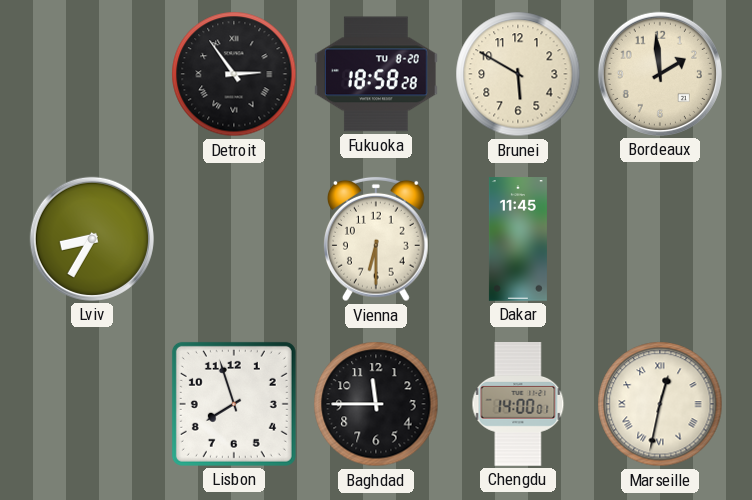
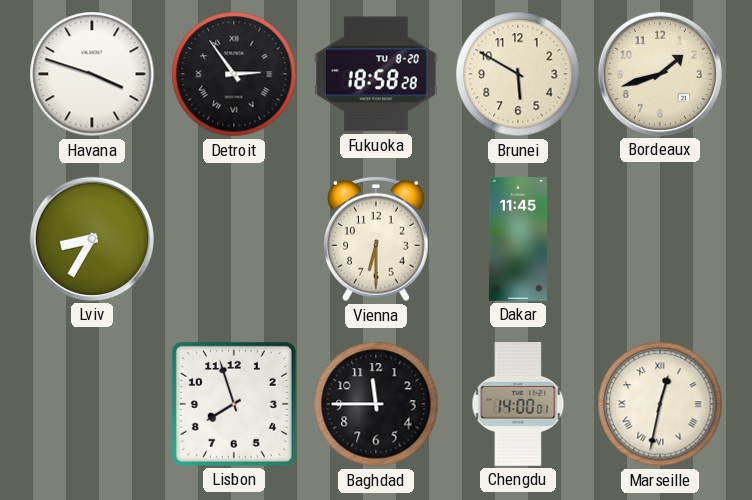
Havana: none -> 3:48 (92, 74)
Bordeaux: 1:59 -> 1:42 (660, 74)
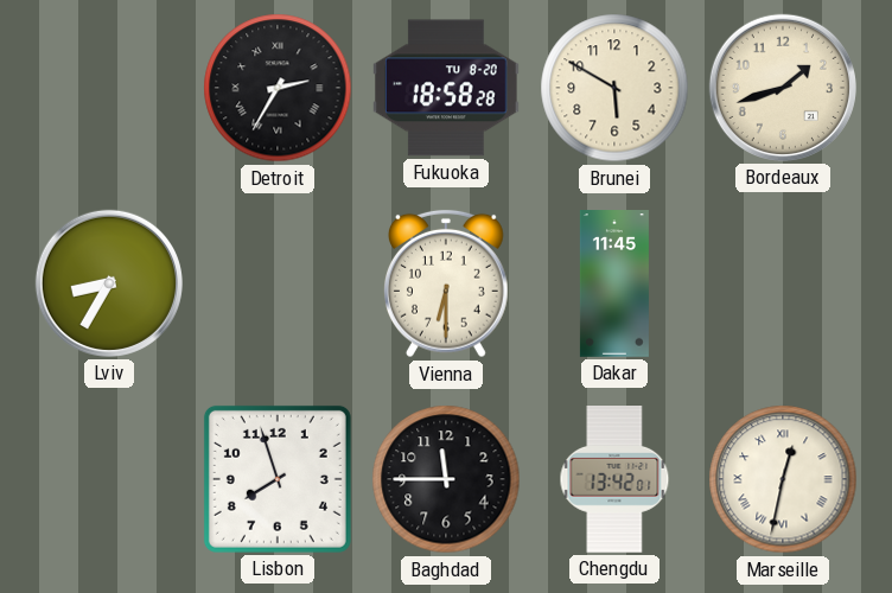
Havana: 3:48 -> none (92, 74)
Detroit: 2:54 -> 2:35 (278, 88)
Chengdu: 14:00 -> 13:42 (614, 480)
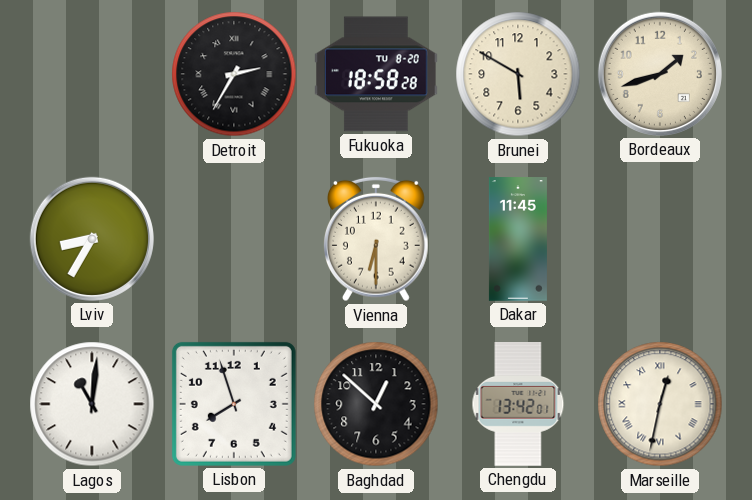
Lagos: none -> 11:01 (92, 404)
Baghdad: 11:45 -> 12:52 (376, 404)
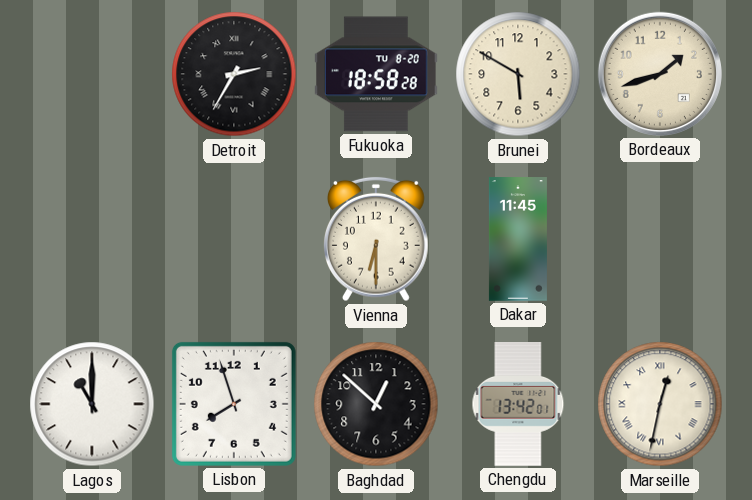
Lviv: 8:35 -> none (92, 239)
Lagos: 11:01 -> 11:00 (92, 404)
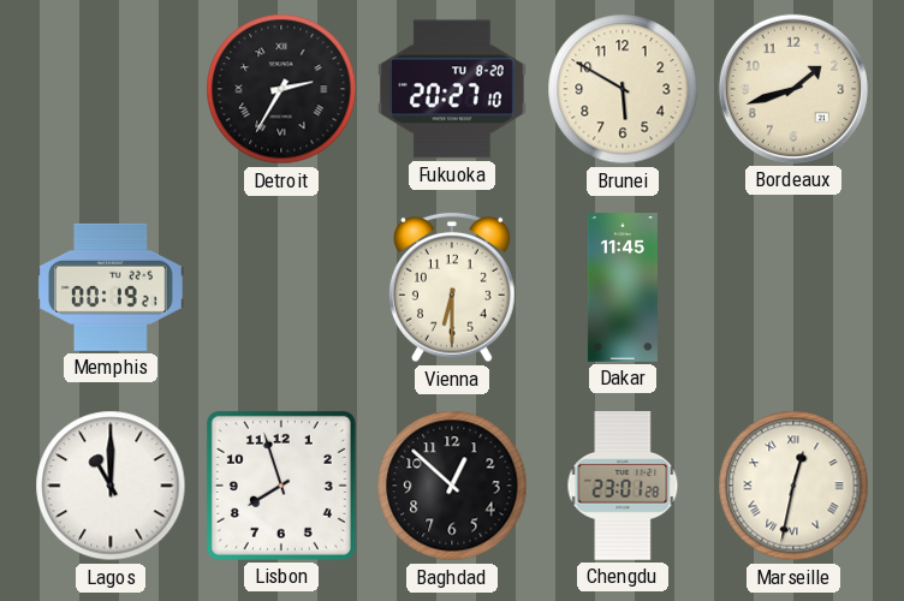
Fukuoka: 18:58 -> 20:27 (453, 89)
Memphis: none -> 00:19 (112, 287)
Chengdu: 13:42 -> 23:01 (623, 487)
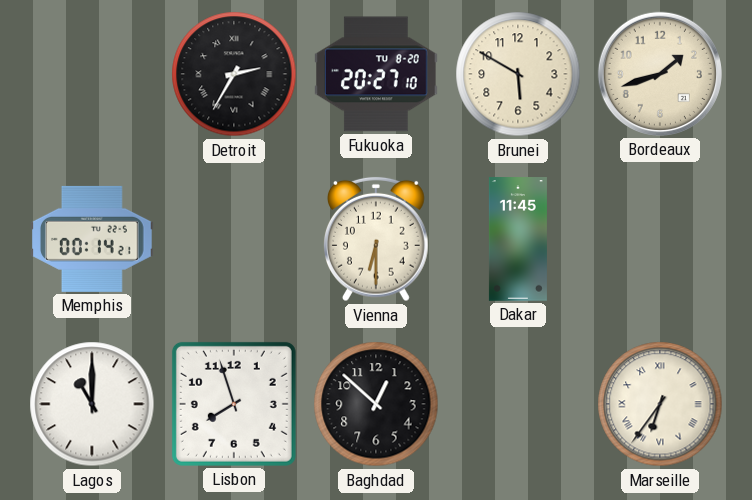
Memphis: 00:19 -> 00:14 (93, 239)
Chengdu: 23:01 -> none (623, 487)
Marseille: 12:32 -> 6:36 (660, 404)
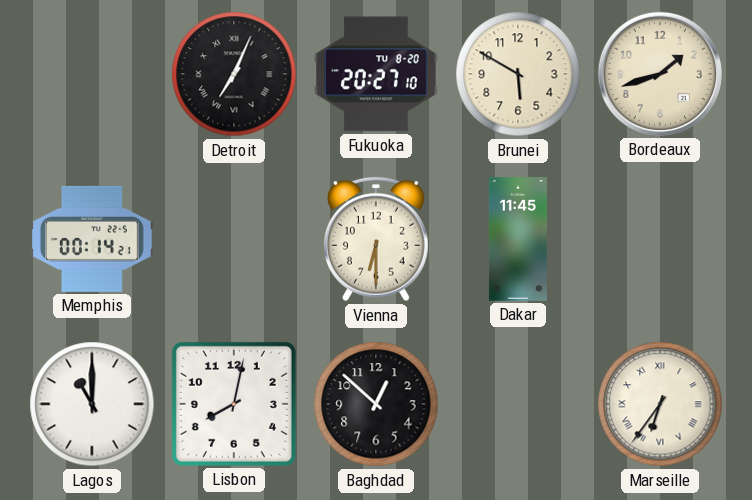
Detroit: 2:35 -> 7:04 (234, 74)
Lisbon: 7:57 -> 8:02 (234, 404)
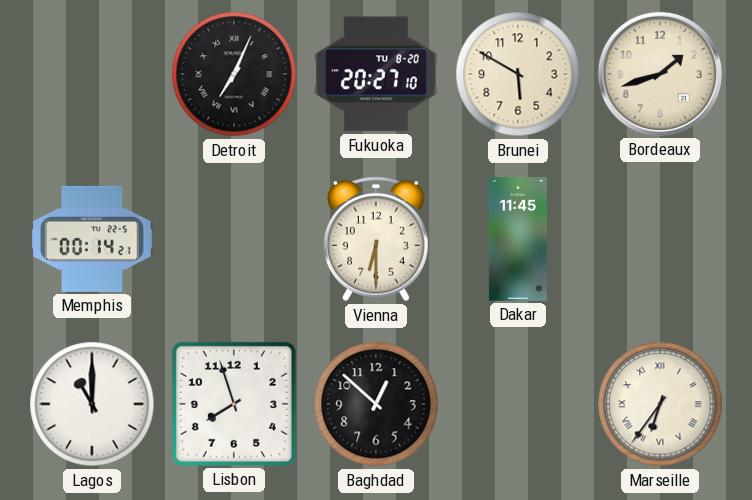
Lisbon: 8:02 -> 7:57 (234, 404)
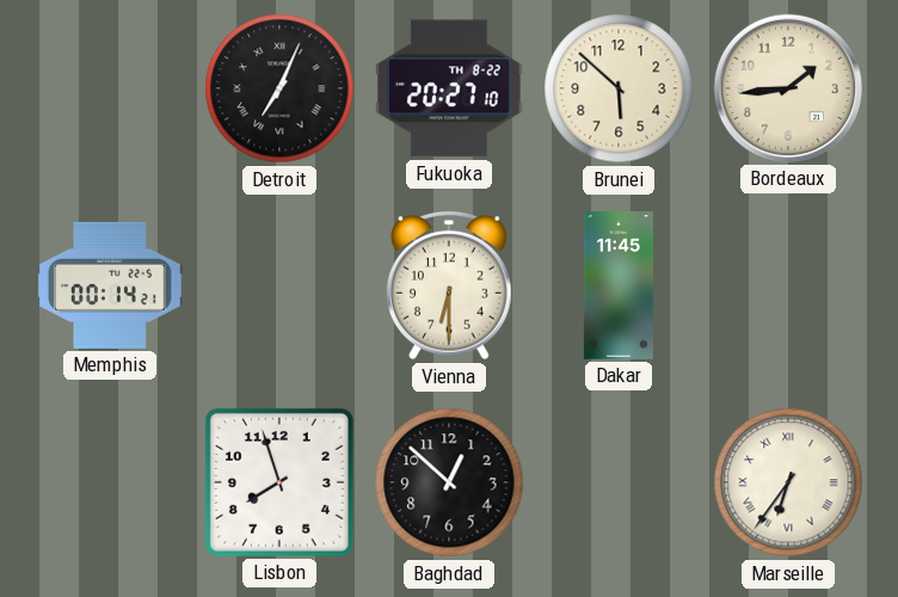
Fukuoka date: TU 8-20 -> TH 8-22 (450, 88)
Brunei: 5:50 -> 5:52 (619, 88)
Bordeaux: 1:42 -> 1:44 (788, 88)
Lagos: 11:00 -> none (92, 404)
